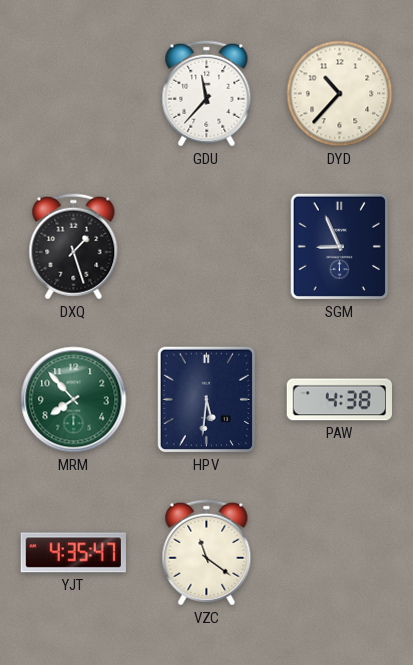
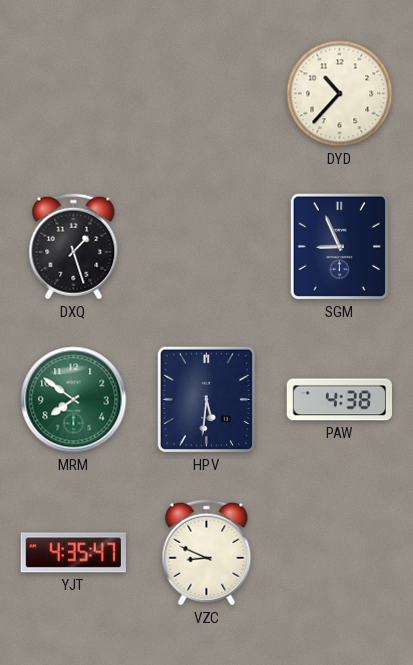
GDU: 11:37 -> none (207, 94)
MRM: 7:53 -> 7:51 (74, 400)
VZC: 11:21 -> 8:49 (207, 553)
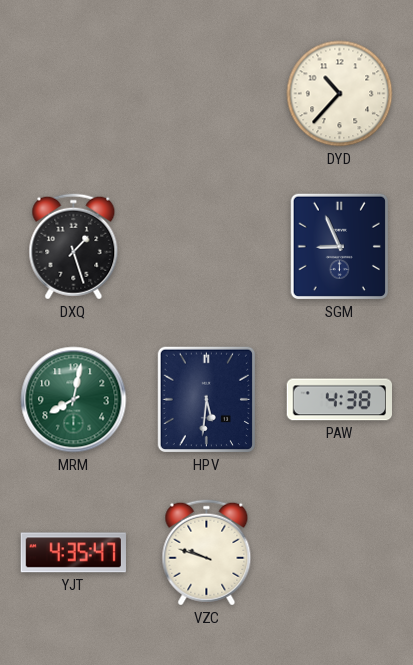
MRM: 7:51 -> 8:02 (74, 400)
VZC: 8:49 -> 9:48 (207, 553)
